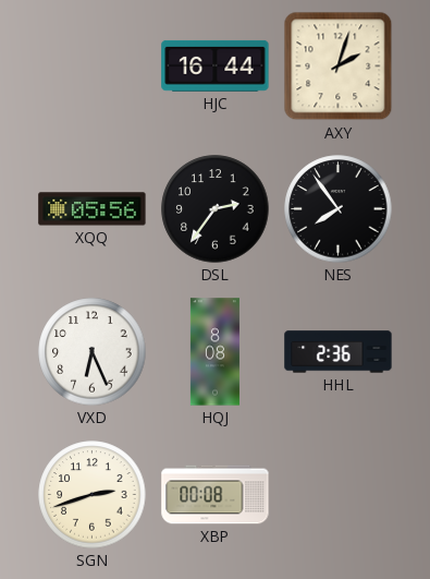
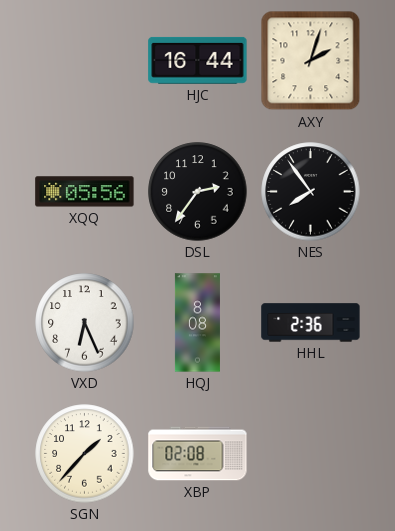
SGN: 2:42 -> 1:37 (85, 454)
XBP: 00:08 -> 02:08 (198, 454)
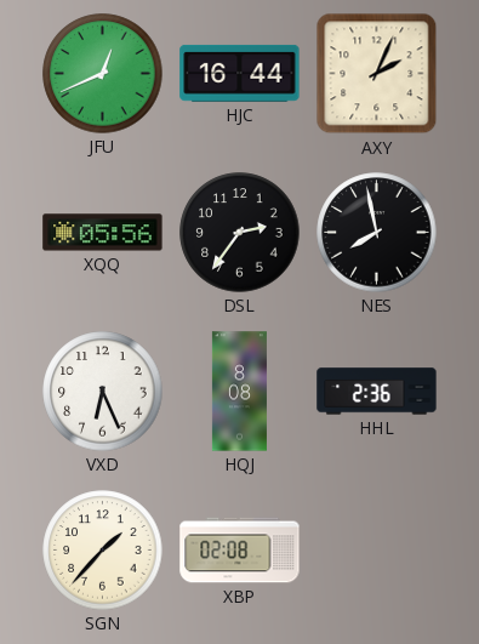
JFU: none -> 12:41 (103, 74)
AXY: 2:03 -> 2:04 (377, 74)
NES: 7:54 -> 7:58 (377, 233)
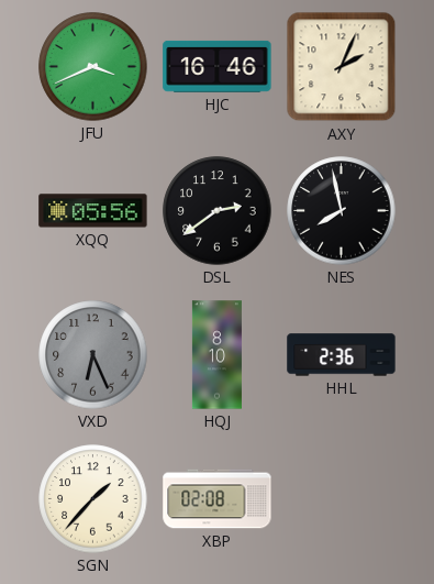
JFU: 12:41 -> 3:41 (93, 67)
HJC: 16:44 -> 16:46 (218, 66)
DSL: 2:36 -> 2:39 (218, 211)
VXD dial: white -> grey (93, 355)
HQJ: 8:08 -> 8:10 (216, 355)
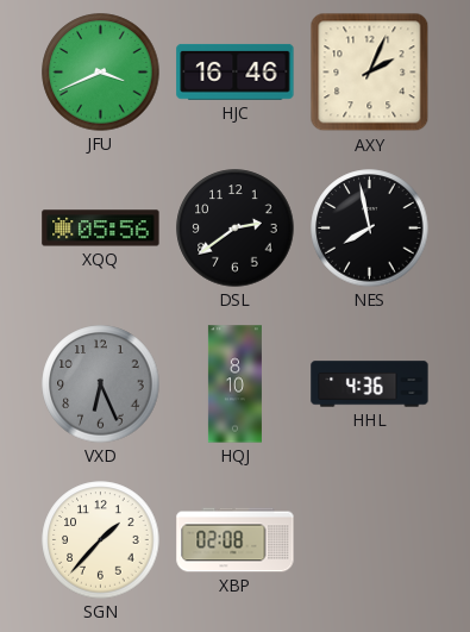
HHL: 2:36 -> 4:36 (370, 384)
